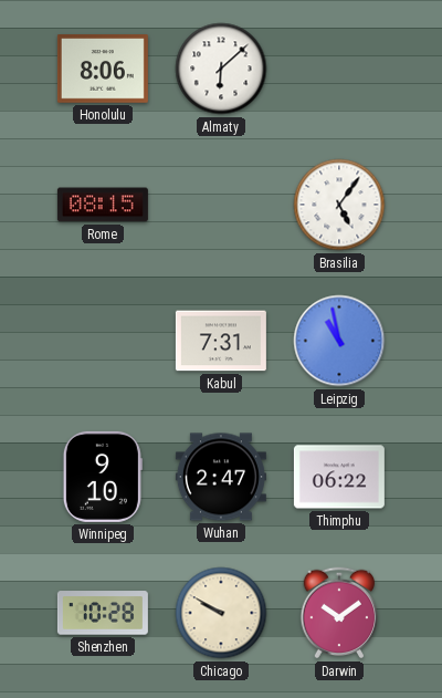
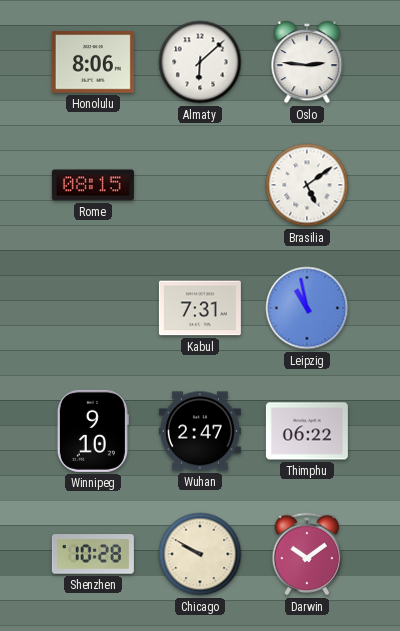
Oslo: none -> 2:46 (307, 62)
Brasilia: 5:06 -> 5:09 (307, 185)
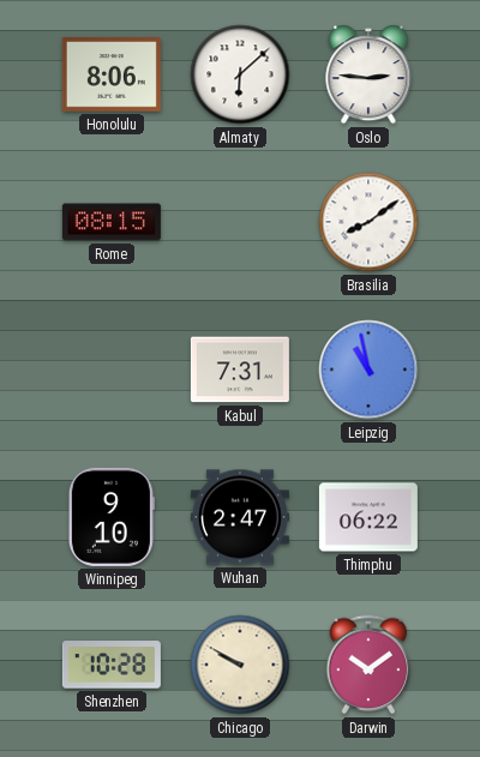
Brasilia: 5:09 -> 8:09 (368, 222)
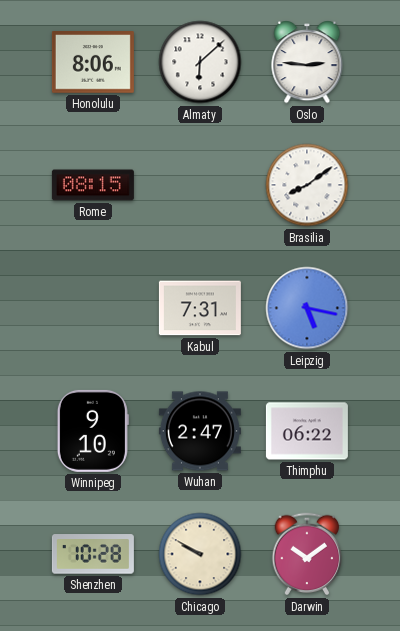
Leipzig: 10:58 -> 5:17 (307, 308)
